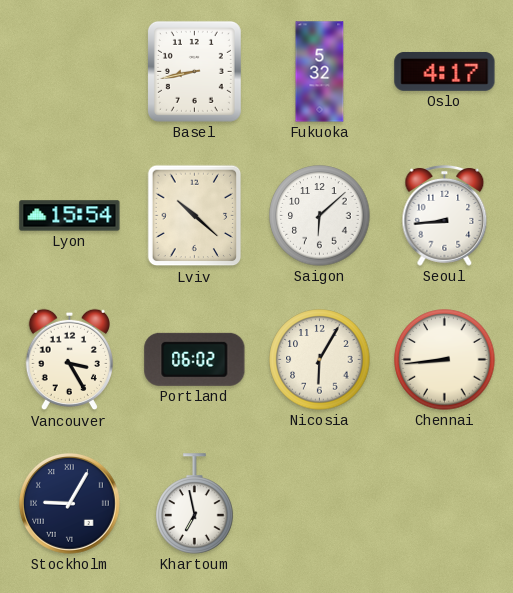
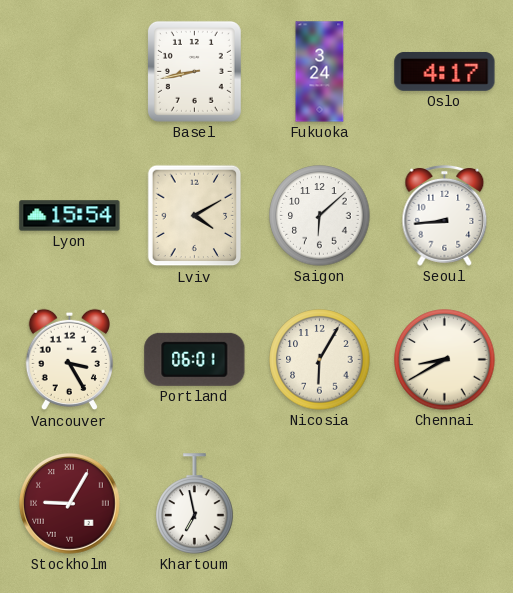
Fukuoka: 5:32 -> 3:24 (320, 72)
Lviv: 10:22 -> 4:10 (195, 216)
Portland: 06:02 -> 06:01 (195, 359)
Chennai: 8:44 -> 8:40 (445, 360)
Stockholm dial: navy -> burgundy (70, 504)
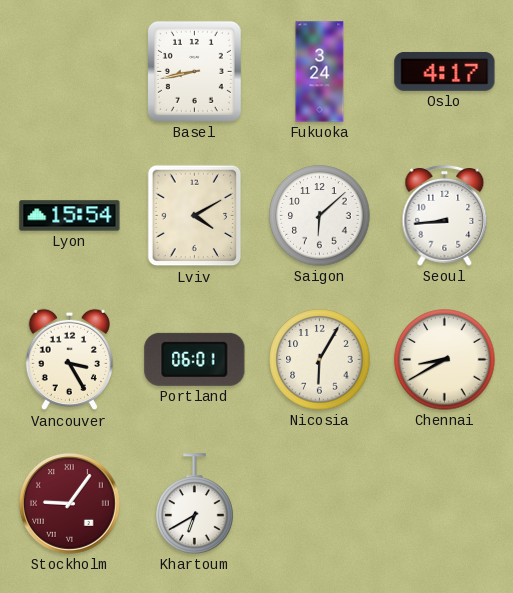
Stockholm: 9:05 -> 9:06 (70, 504)
Khartoum: 6:58 -> 6:40 (195, 504)
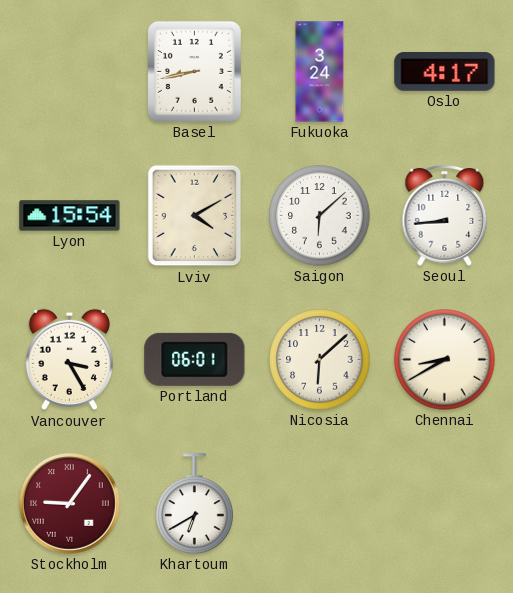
Nicosia: 6:05 -> 6:08 (320, 360)
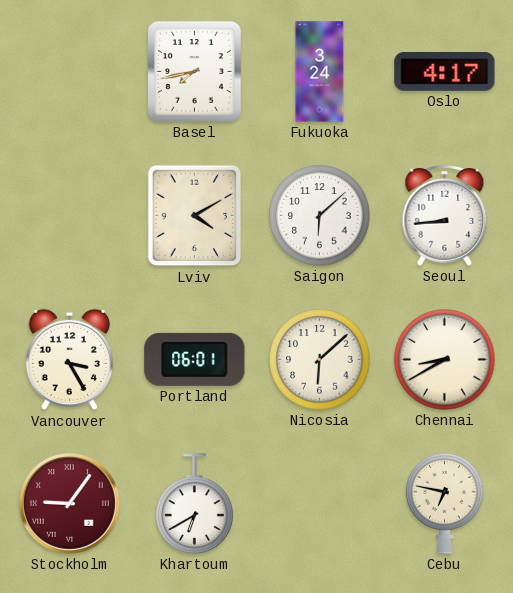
Basel: 8:43 -> 7:43 (194, 71)
Lyon: 15:54 -> none (70, 216)
Cebu: none -> 6:47 (445, 504)
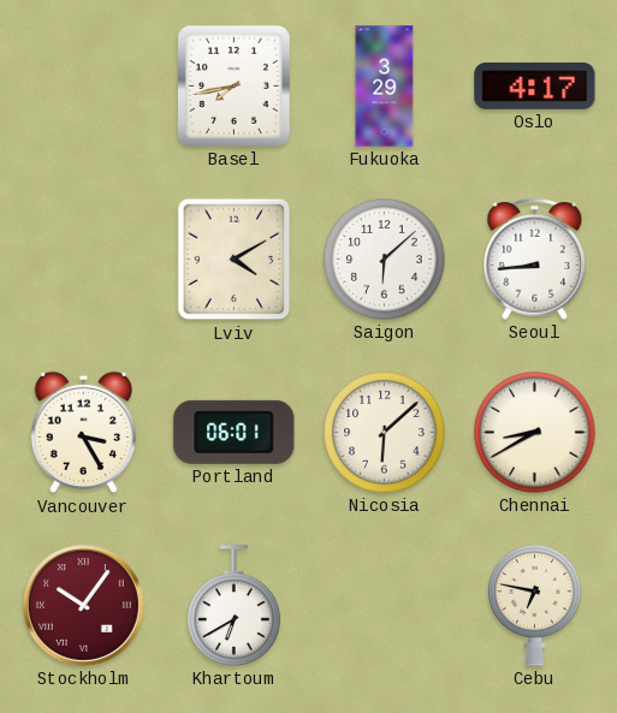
Fukuoka: 3:24 -> 3:29 (385, 87)
Stockholm: 9:06 -> 10:06 (84, 606)
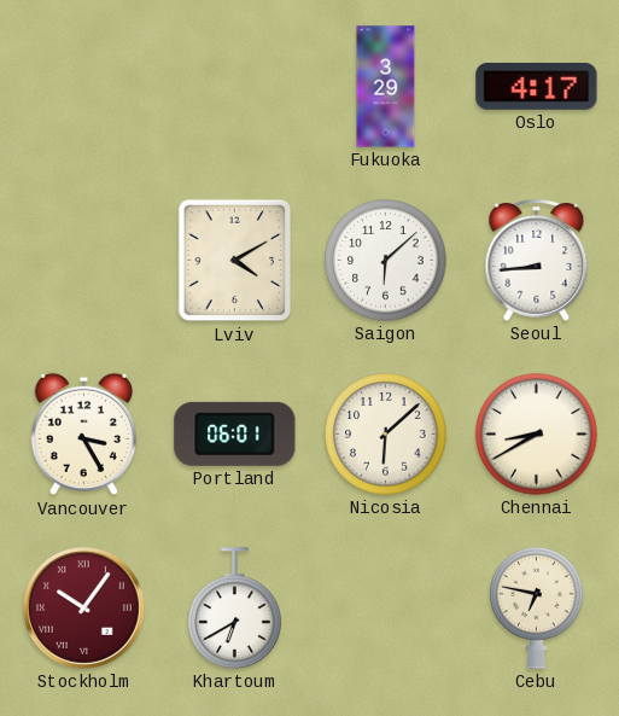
Basel: 7:43 -> none (233, 85)
